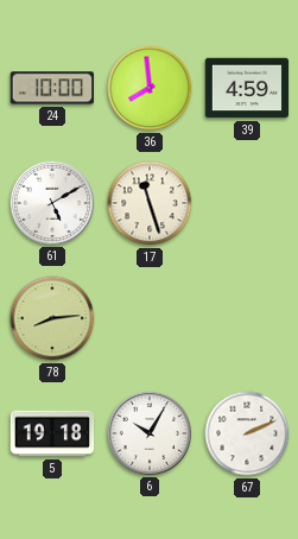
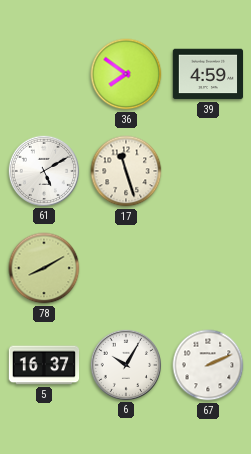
24: 10:00 -> none (51, 88)
36: 7:59 -> 7:51 (126, 74)
78: 8:14 -> 8:10 (44, 268)
5: 19:18 -> 16:37 (44, 365)
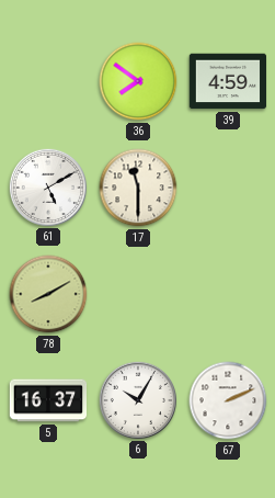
17: 11:27 -> 11:30 (138, 188)
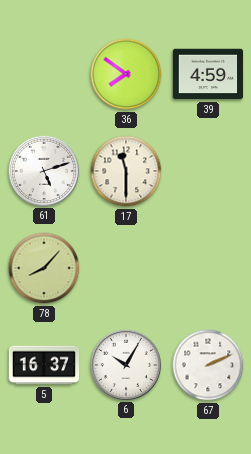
61: 5:10 -> 5:12 (43, 170)
78: 8:10 -> 8:07 (44, 268)
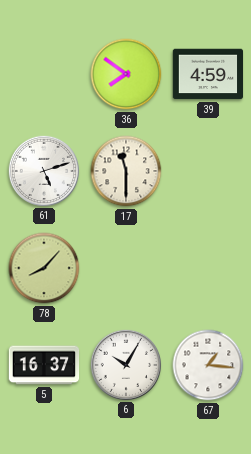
67: 2:11 -> 1:16 (208, 365)
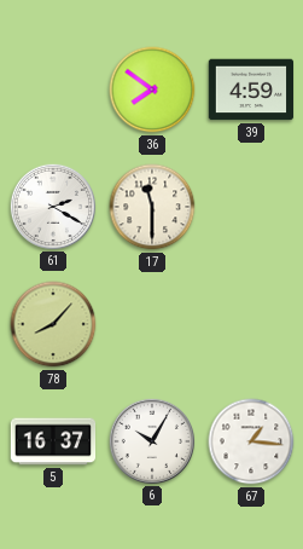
61: 5:12 -> 2:20 (52, 206)
